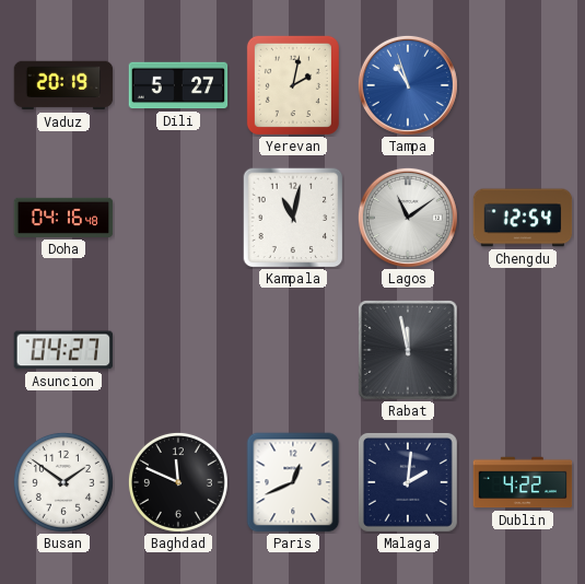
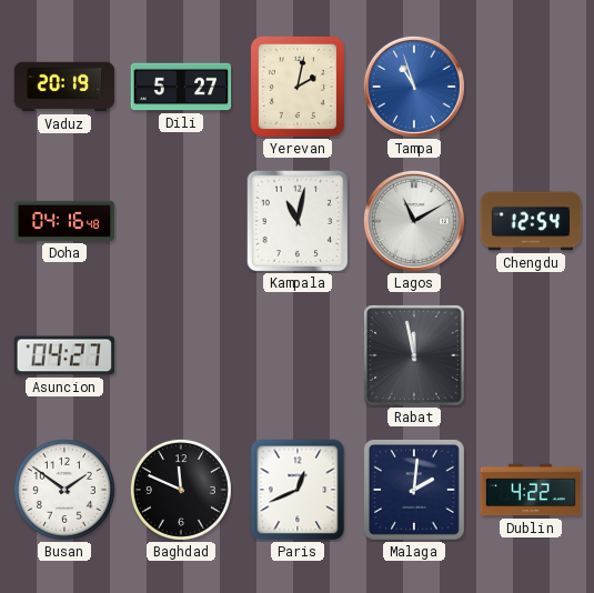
Lagos: 11:09 -> 11:10 (414, 221)
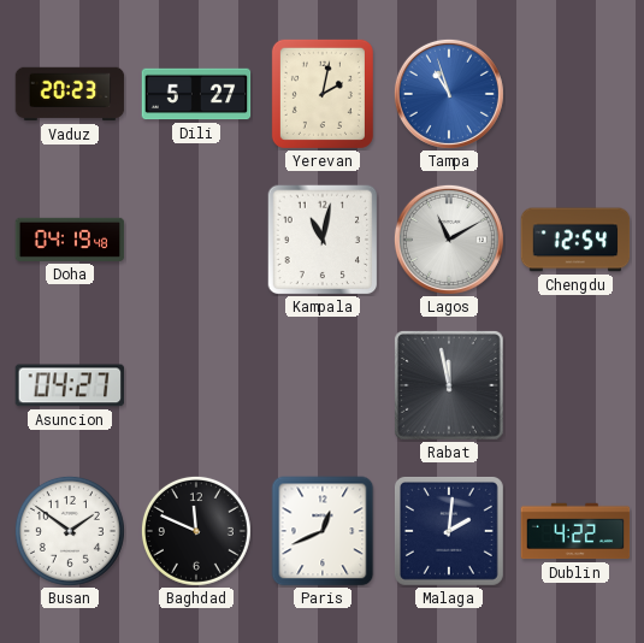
Vaduz: 20:19 -> 20:23 (70, 94)
Doha: 04:16 -> 04:19 (70, 240)
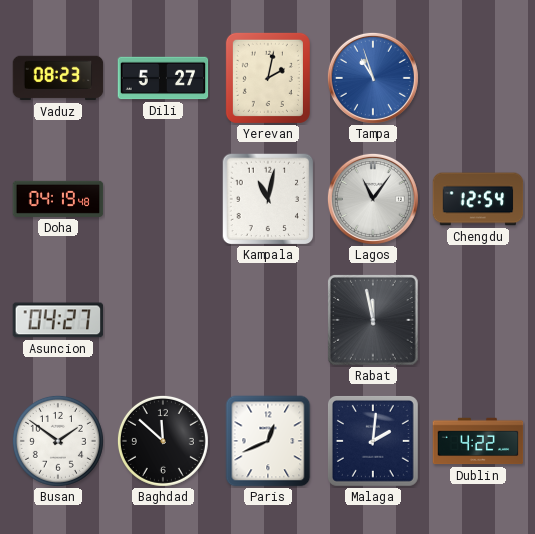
Vaduz: 20:23 -> 08:23 (58, 78)
Lagos: 11:10 -> 11:06 (373, 199)
Baghdad: 11:49 -> 11:52 (163, 441)
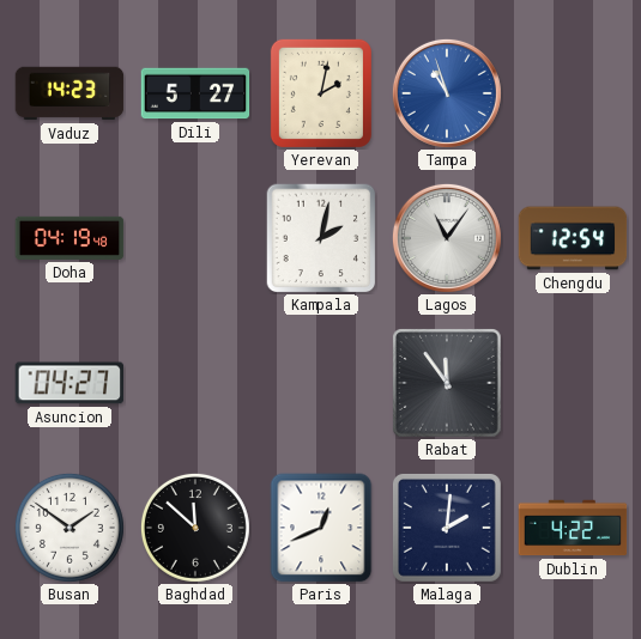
Vaduz: 08:23 -> 14:23 (69, 93)
Kampala: 11:02 -> 2:02 (321, 238)
Rabat: 11:58 -> 11:54 (448, 384)
